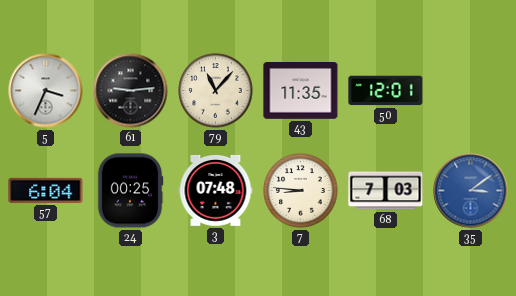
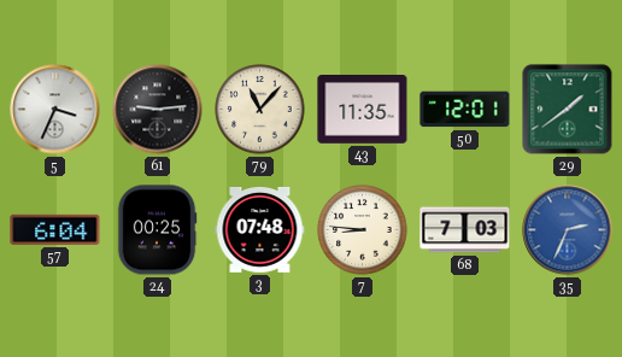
29: none -> 1:39 (568, 110)
35: 3:09 -> 2:34 (568, 230)
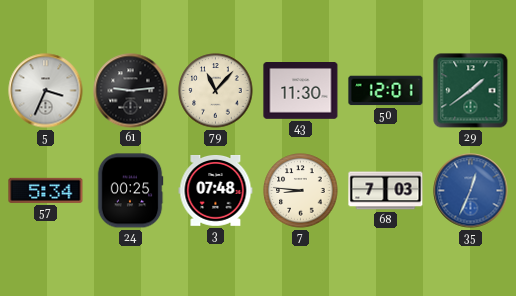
43: 11:35 -> 11:30 (301, 91)
57: 6:04 -> 5:34 (46, 190)
35: 2:34 -> 12:34 (471, 191)
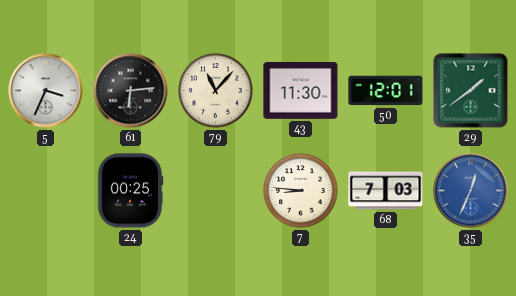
61: 9:14 -> 6:14 (131, 91)
57: 5:34 -> none (46, 190)
3: 07:48 -> none (216, 191)
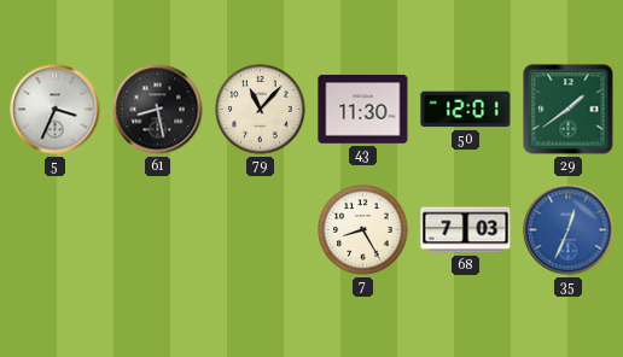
61: 6:14 -> 8:28 (158, 110)
24: 00:25 -> none (130, 191)
7: 8:46 -> 8:25 (363, 230)
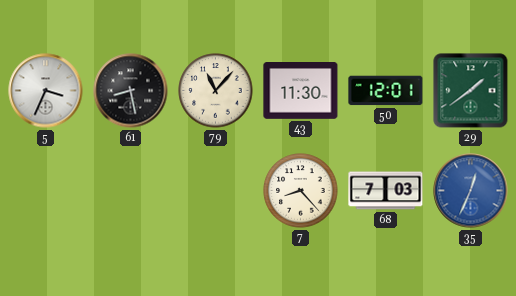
7: 8:25 -> 8:23 (301, 191)
